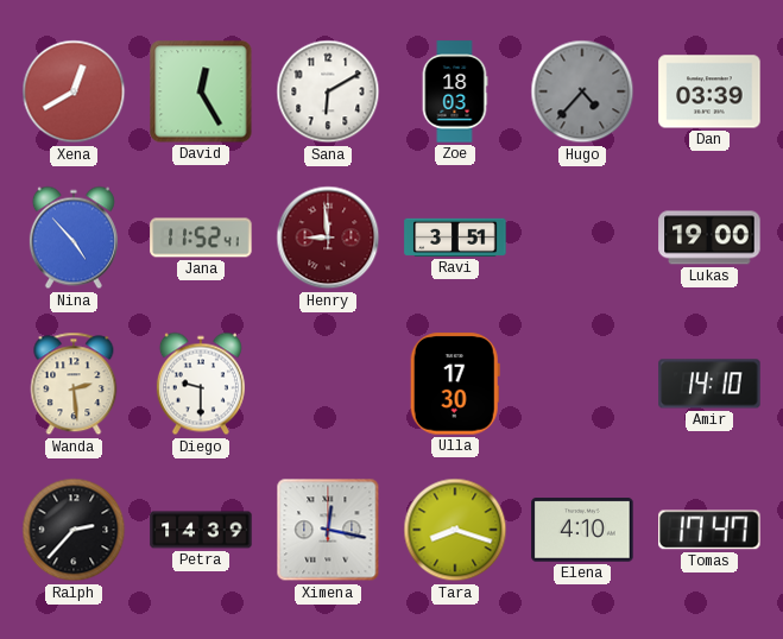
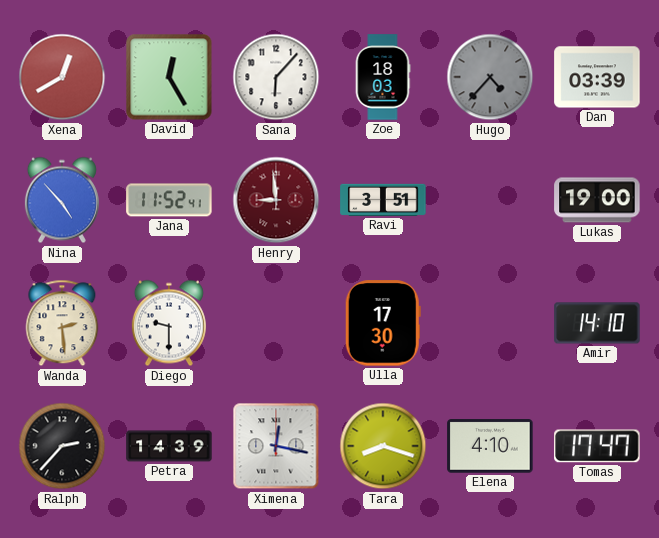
Sana: 6:10 -> 6:07 (276, 77)
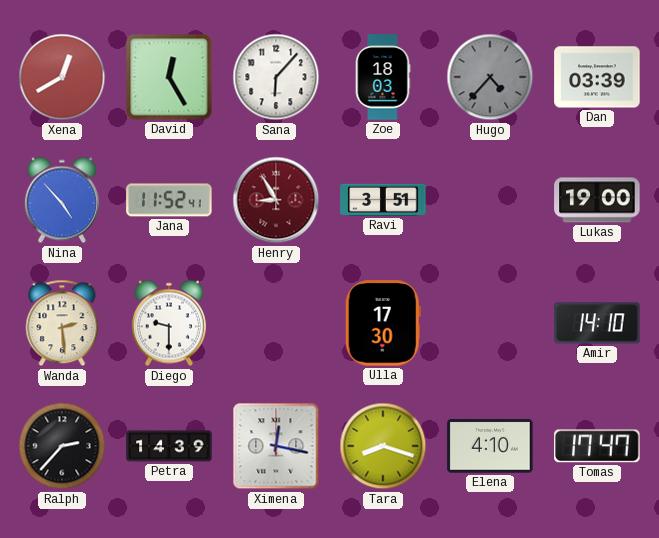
Henry: 8:59 -> 8:55 (276, 200)
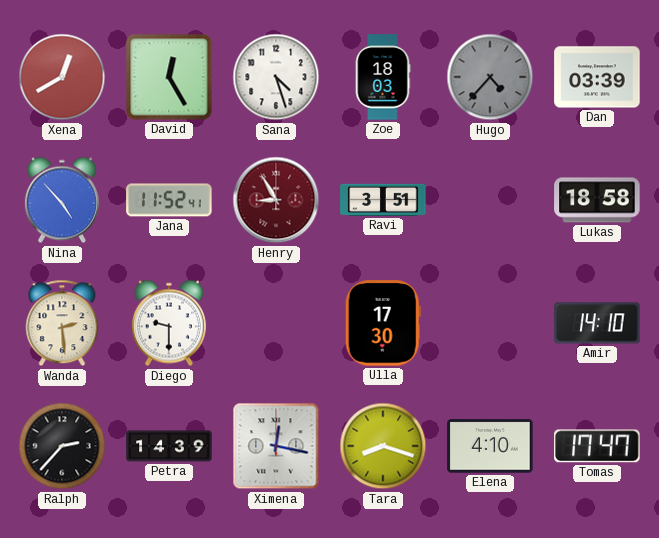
Sana: 6:07 -> 4:27 (276, 77)
Lukas: 19:00 -> 18:58 (597, 200)
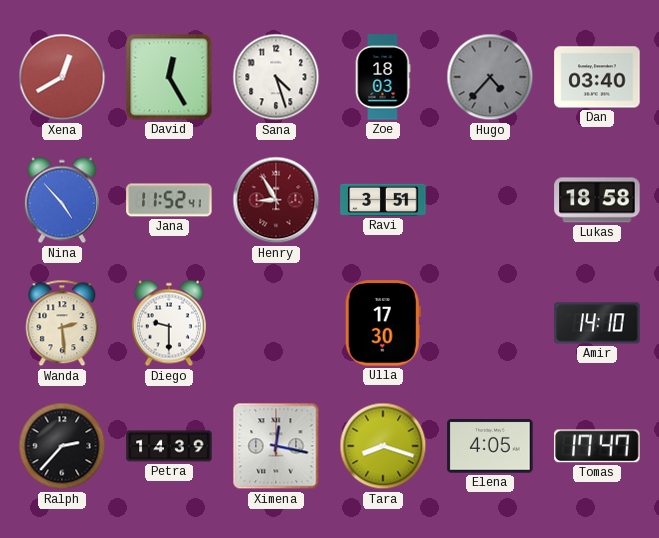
Dan: 03:39 -> 03:40 (597, 77)
Elena: 4:10 -> 4:05 (490, 446)
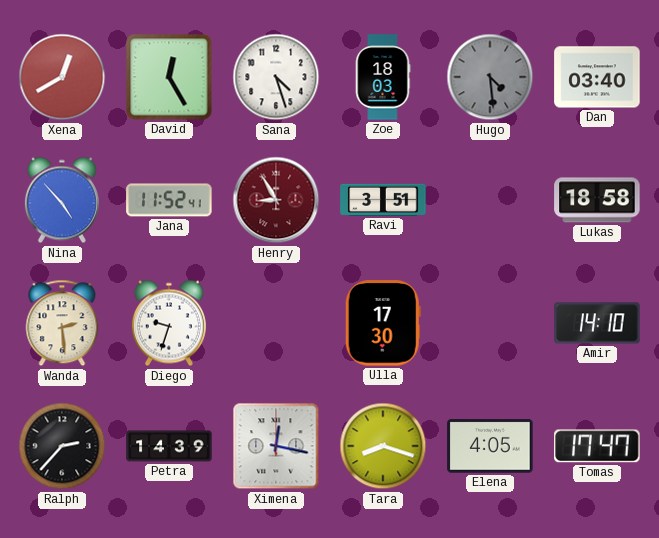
Hugo: 4:37 -> 4:29 (490, 77)
Diego: 9:30 -> 9:33 (169, 323)
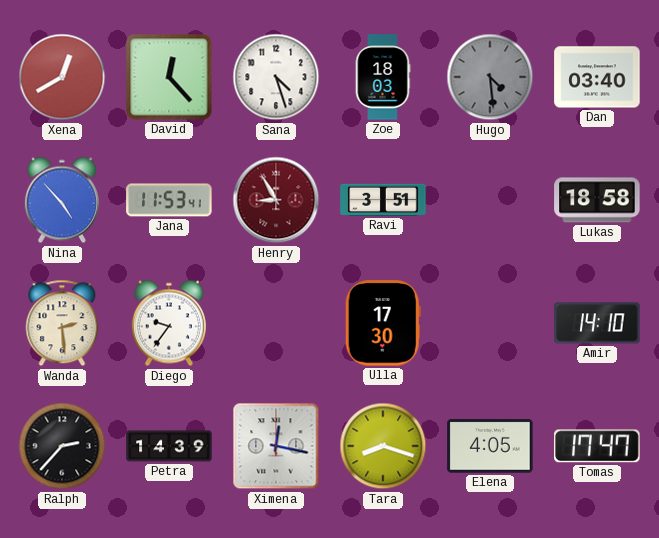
David: 12:25 -> 12:23 (169, 77)
Jana: 11:52 -> 11:53 (169, 200)
Diego: 9:33 -> 9:36 (169, 323)
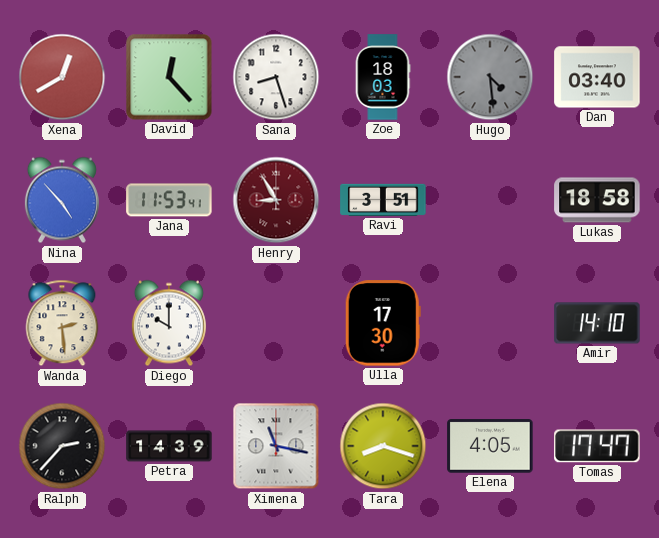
Sana: 4:27 -> 8:27 (276, 77)
Diego: 9:36 -> 10:00 (169, 323)
Ximena: 12:17 -> 11:17 (276, 446)
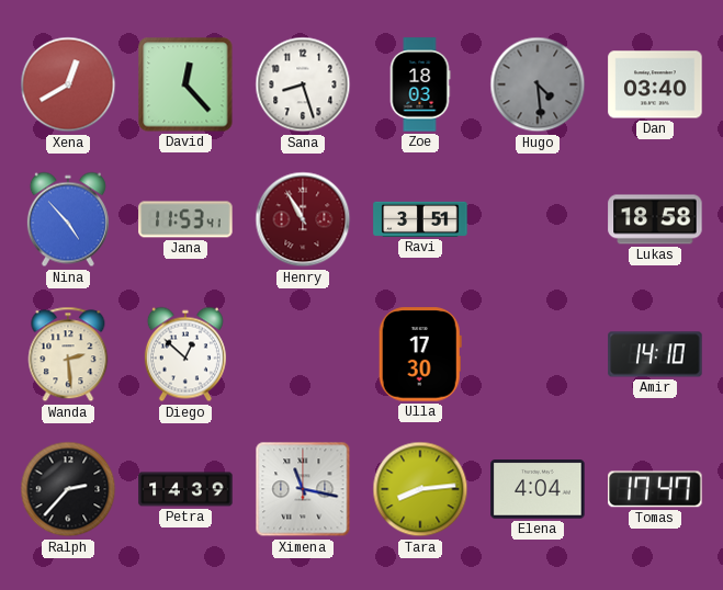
Henry: 8:55 -> 10:55 (303, 219)
Diego: 10:00 -> 12:52 (185, 354)
Tara: 8:18 -> 8:14 (420, 489)
Elena: 4:05 -> 4:04 (538, 489)
